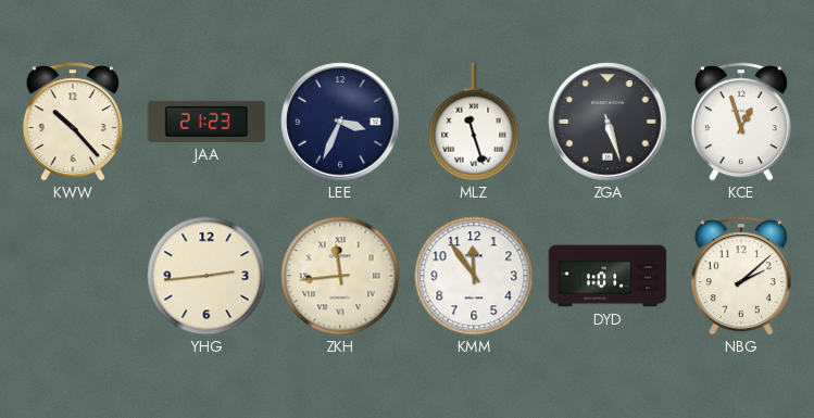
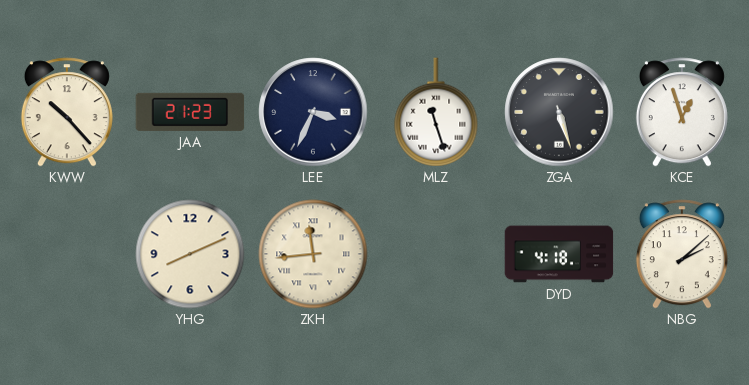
YHG: 2:44 -> 8:11 (190, 254)
KMM: 11:54 -> none (474, 276)
DYD: 1:01 -> 4:18 (559, 254)
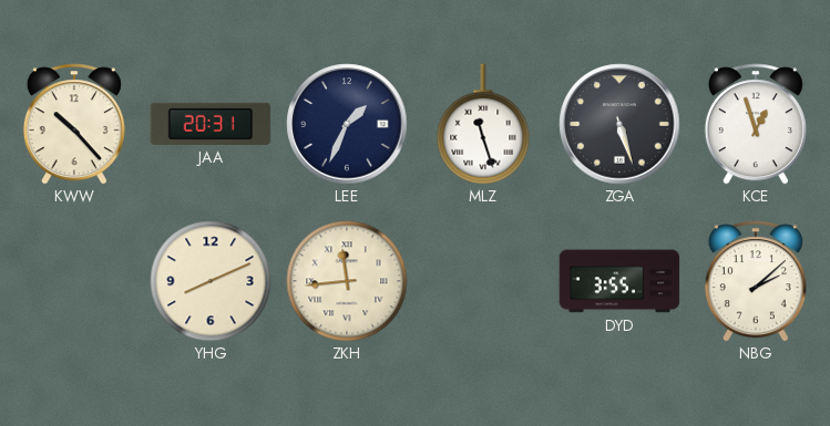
JAA: 21:23 -> 20:31 (211, 124)
LEE: 3:34 -> 1:34 (347, 124)
DYD: 4:18 -> 3:55 (619, 281)
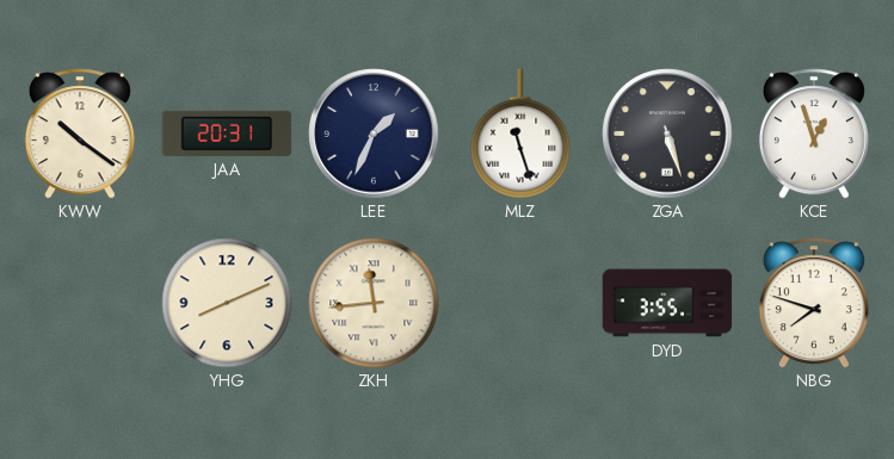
KWW: 10:23 -> 10:21 (80, 134)
NBG: 2:08 -> 7:48 (814, 303)
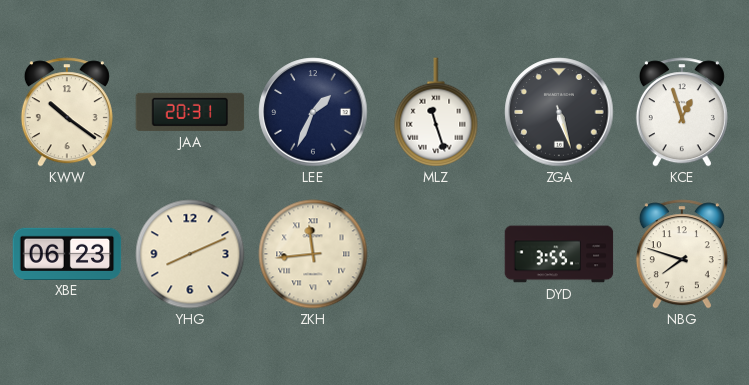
XBE: none -> 06:23 (67, 253)
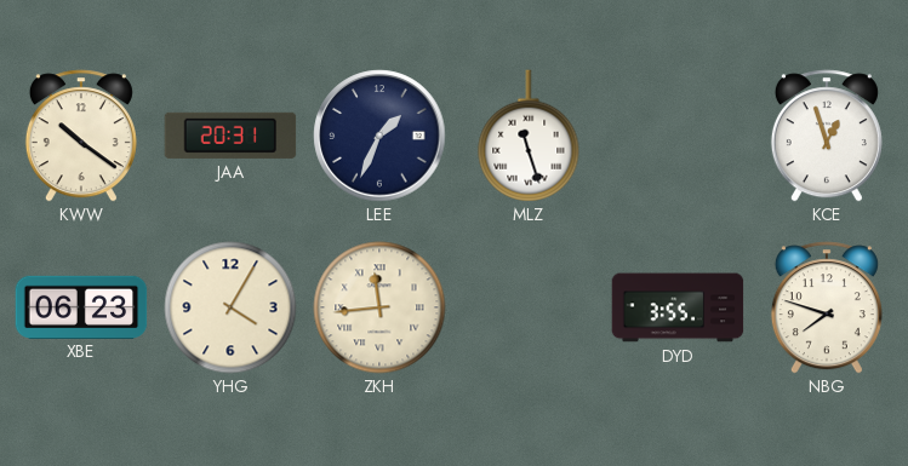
ZGA: 5:27 -> none (559, 112)
YHG: 8:11 -> 4:05 (230, 307)
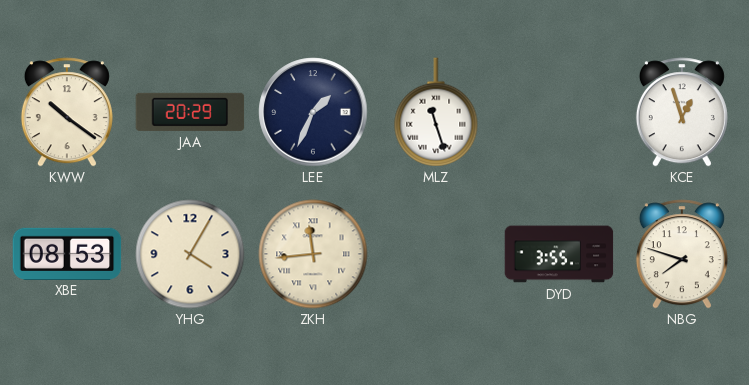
JAA: 20:31 -> 20:29 (190, 112)
XBE: 06:23 -> 08:53 (67, 253)
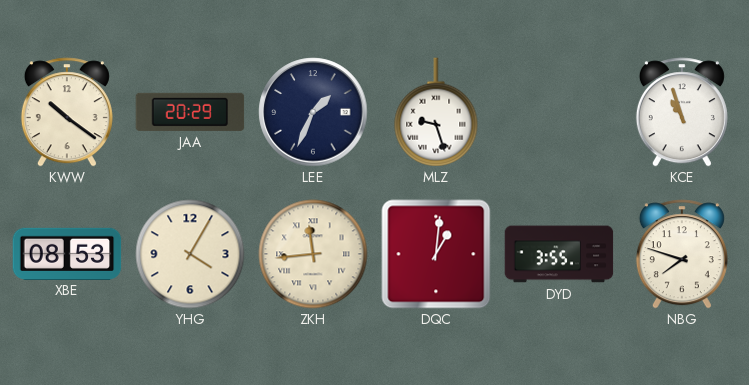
MLZ: 11:27 -> 9:27 (436, 112)
KCE: 12:57 -> 10:57 (682, 112)
DQC: none -> 1:01 (436, 254)
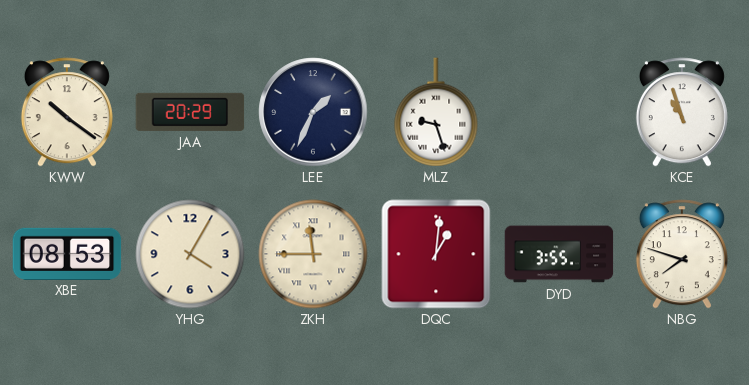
ZKH: 11:44 -> 11:45 (313, 254)
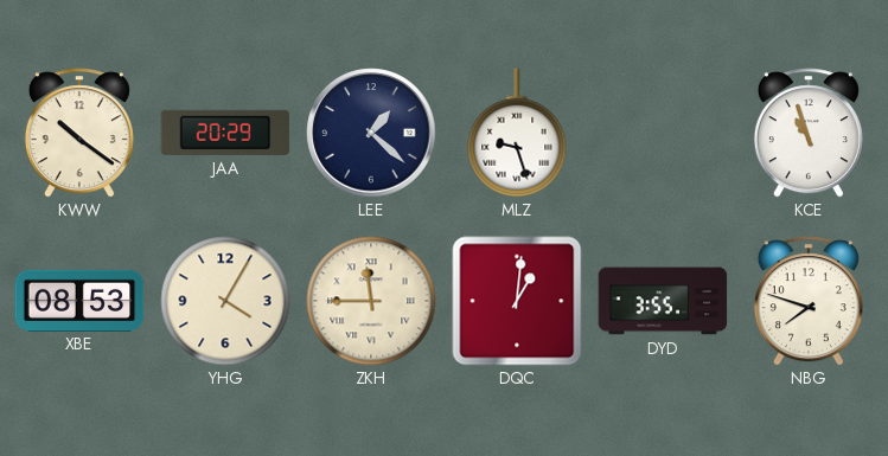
LEE: 1:34 -> 1:22 (371, 133)
